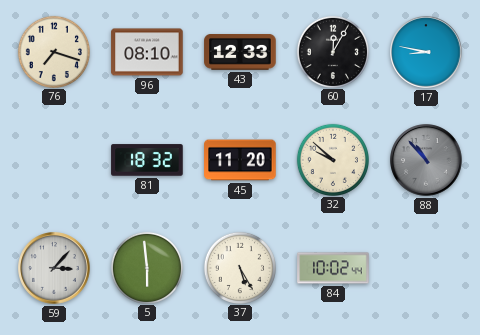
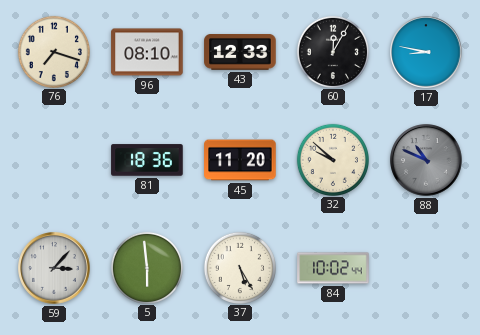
81: 18:32 -> 18:36 (147, 160)
88: 10:53 -> 10:49 (426, 160)
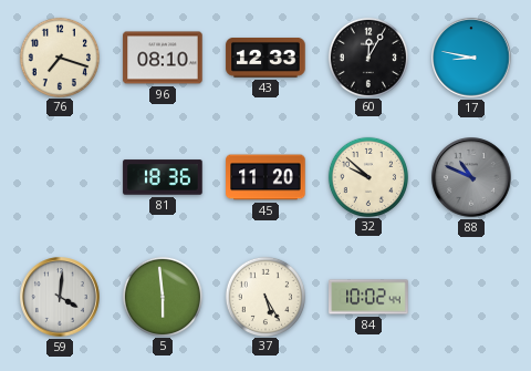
59: 3:07 -> 4:01 (60, 297)
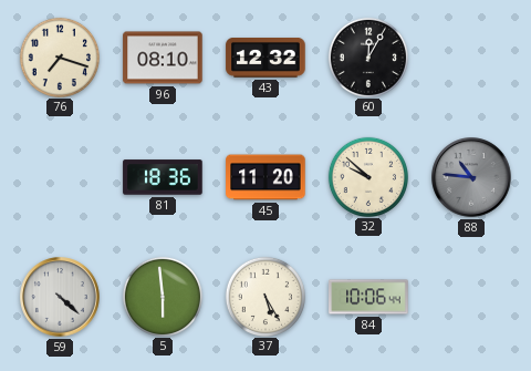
43: 12:33 -> 12:32 (265, 59)
17: 8:47 -> none (471, 58)
88: 10:49 -> 10:46 (471, 177)
59: 4:01 -> 4:22 (60, 297)
84: 10:02 -> 10:06 (368, 297)
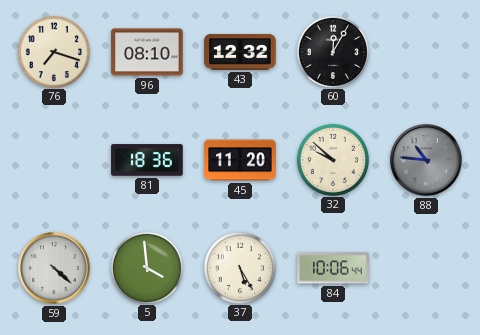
5: 5:59 -> 3:59 (146, 267)
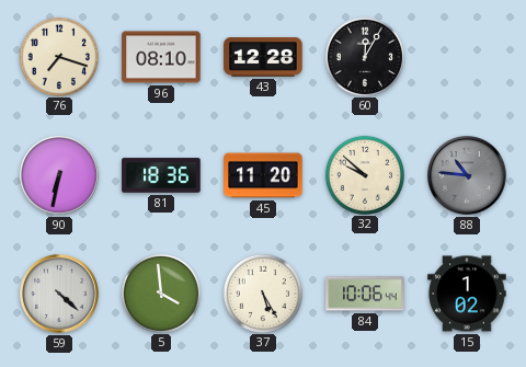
43: 12:32 -> 12:28 (263, 58)
90: none -> 6:32 (59, 175)
15: none -> 1:02 (467, 294)
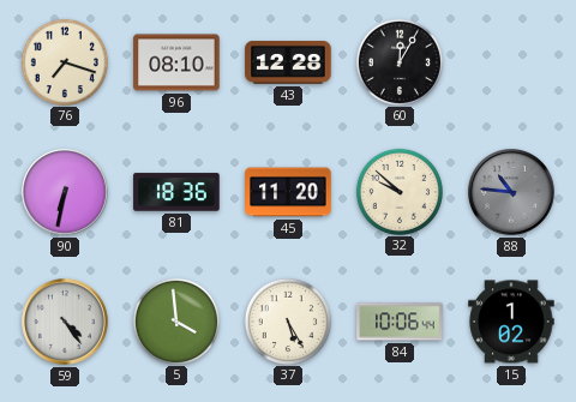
59: 4:22 -> 4:24 (65, 322)
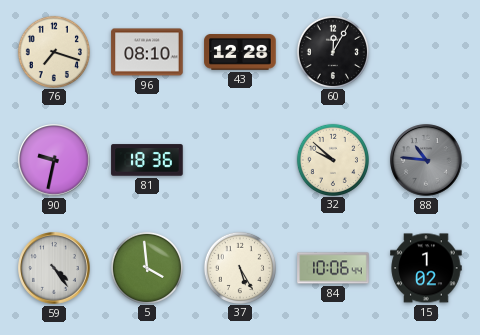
90: 6:32 -> 9:32 (54, 160)
45: 11:20 -> none (288, 192)
